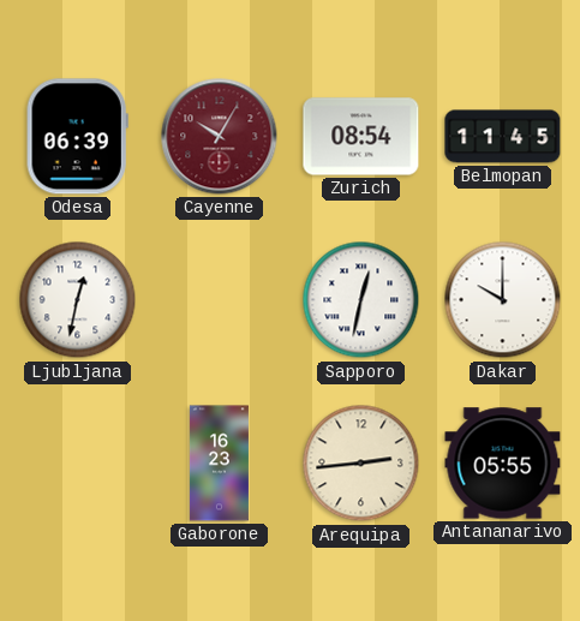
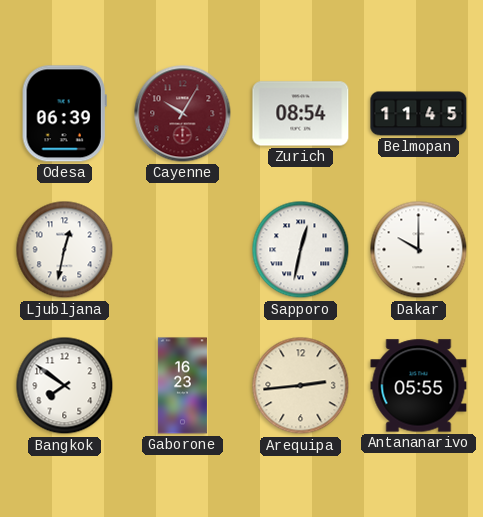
Bangkok: none -> 7:51 (65, 386)
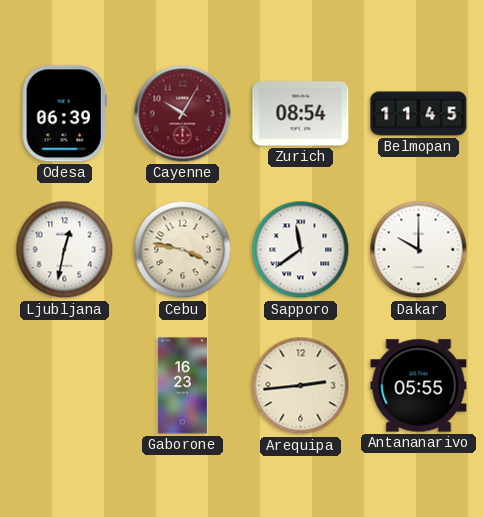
Cebu: none -> 3:47 (183, 250)
Sapporo: 12:32 -> 11:39 (301, 250)
Bangkok: 7:51 -> none (65, 386)
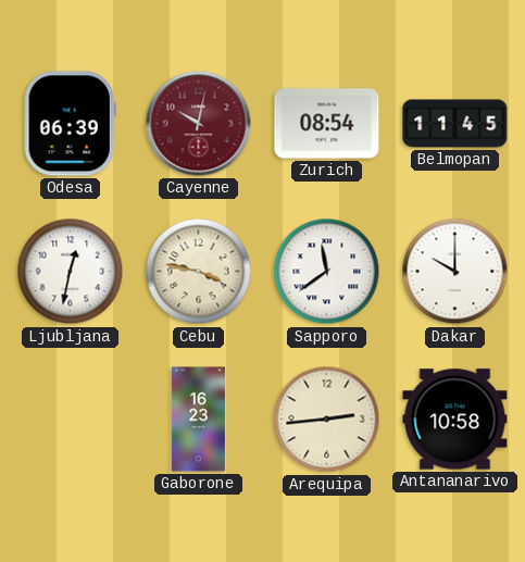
Cayenne: 10:05 -> 10:02 (199, 124)
Antananarivo: 05:55 -> 10:58 (455, 420)
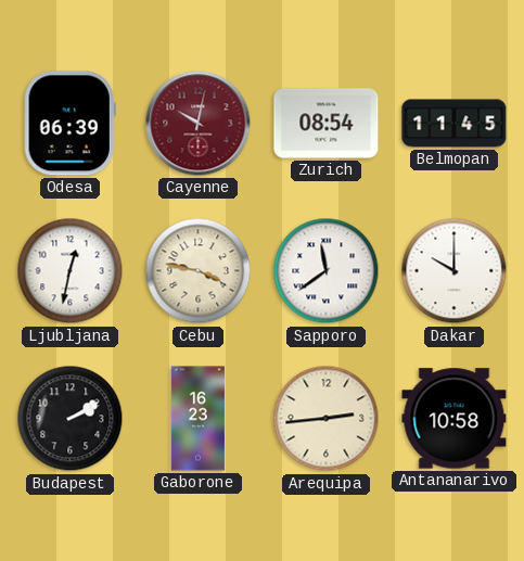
Budapest: none -> 2:10 (71, 419)
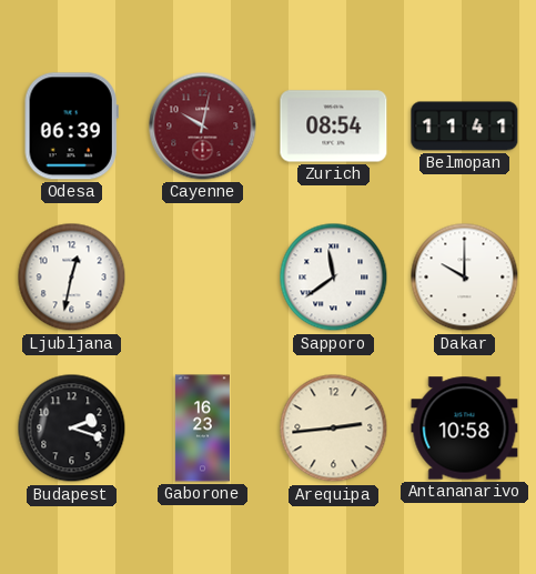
Belmopan: 11:45 -> 11:41 (465, 127)
Cebu: 3:47 -> none (199, 271)
Budapest: 2:10 -> 2:18 (72, 429)
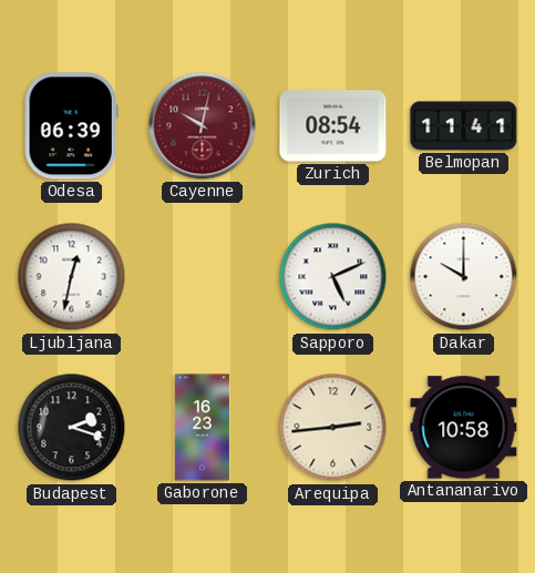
Sapporo: 11:39 -> 5:11 (333, 277)
